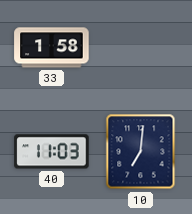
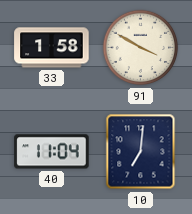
91: none -> 3:50 (141, 48)
40: 11:03 -> 11:04 (52, 152)
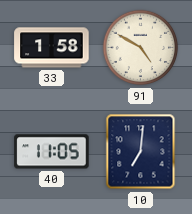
91: 3:50 -> 4:50 (141, 48)
40: 11:04 -> 11:05 (52, 152)
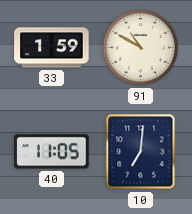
33: 1:58 -> 1:59 (52, 48)
91: 4:50 -> 10:50 (141, 48)
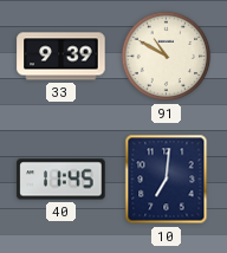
33: 1:59 -> 9:39 (61, 57)
40: 11:05 -> 11:45 (61, 180)
